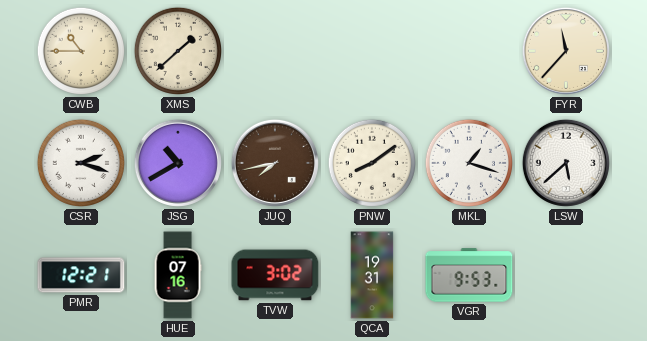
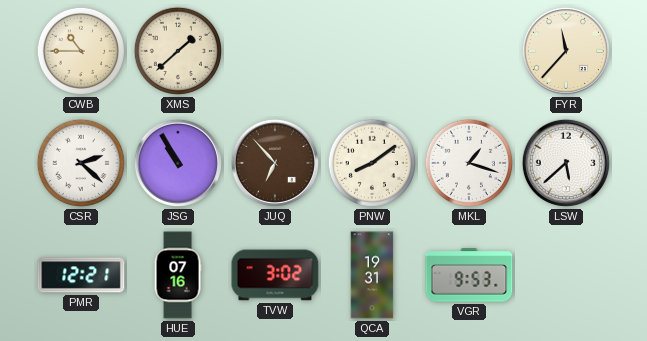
CSR: 2:18 -> 2:22 (81, 163)
JSG: 10:40 -> 10:55 (178, 163)
JUQ: 7:43 -> 6:53 (275, 163)
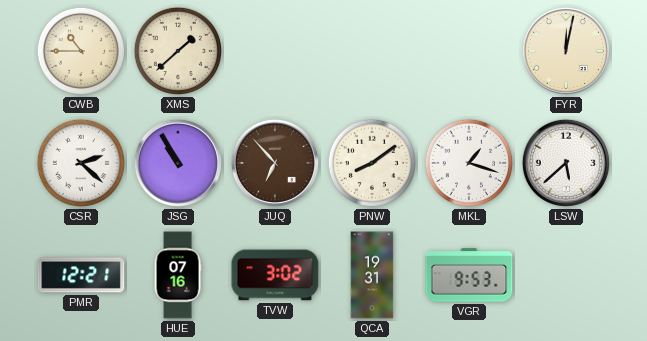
FYR: 11:37 -> 12:02 (566, 51)
